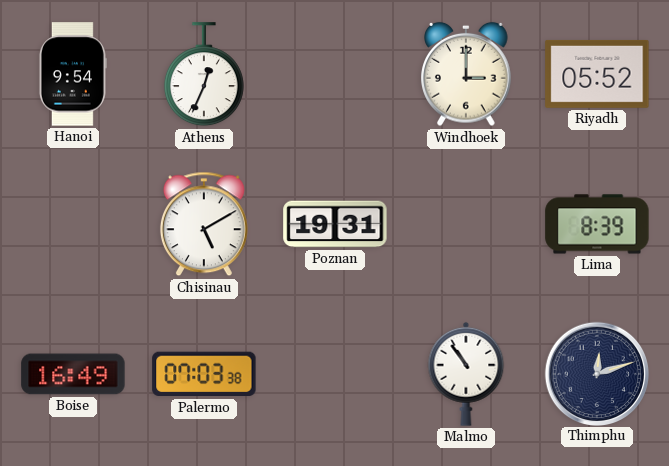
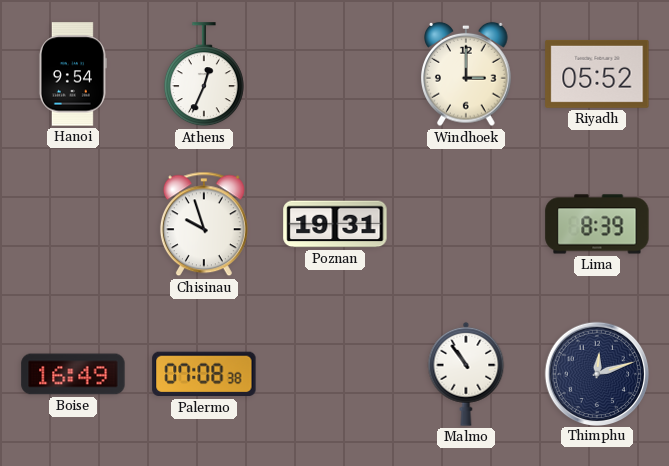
Chisinau: 5:10 -> 9:57 (204, 224)
Palermo: 07:03 -> 07:08 (204, 374)
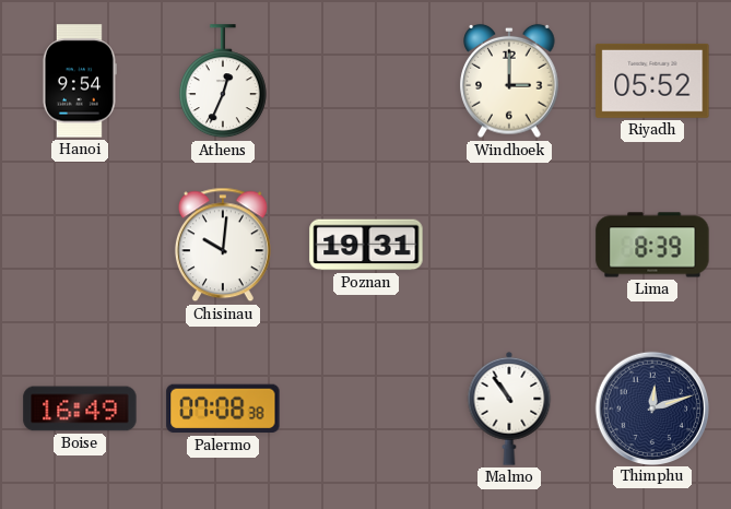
Chisinau: 9:57 -> 10:01 (223, 245)
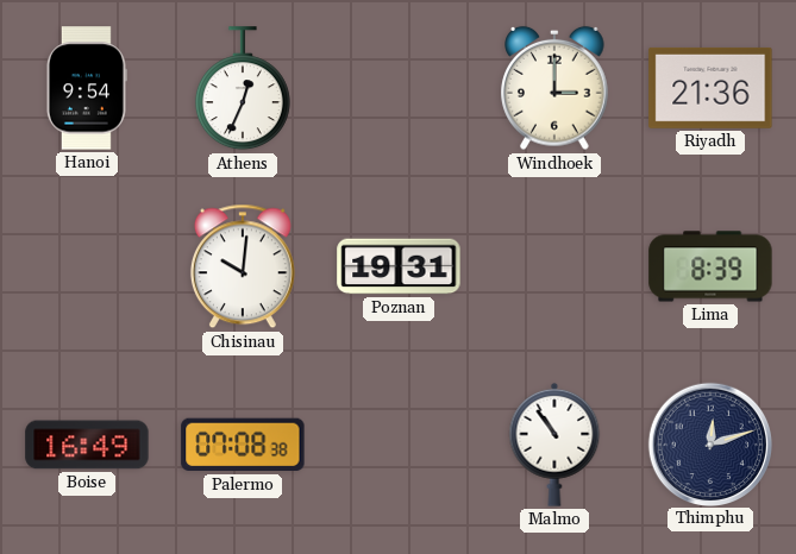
Riyadh: 05:52 -> 21:36 (710, 88)
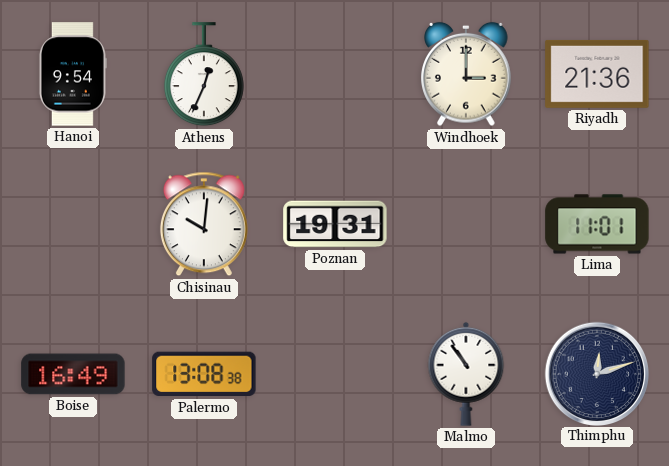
Lima: 8:39 -> 11:01 (597, 224)
Palermo: 07:08 -> 13:08 (204, 374)
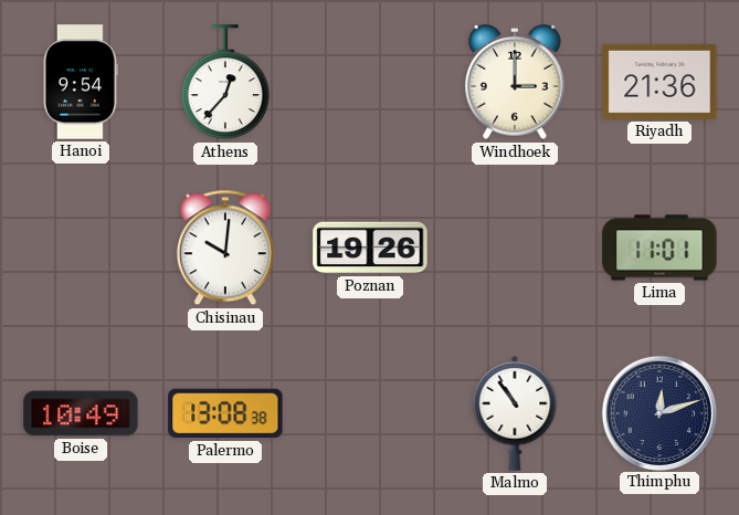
Athens: 12:34 -> 12:37 (225, 83)
Poznan: 19:31 -> 19:26 (370, 248)
Boise: 16:49 -> 10:49 (81, 413)
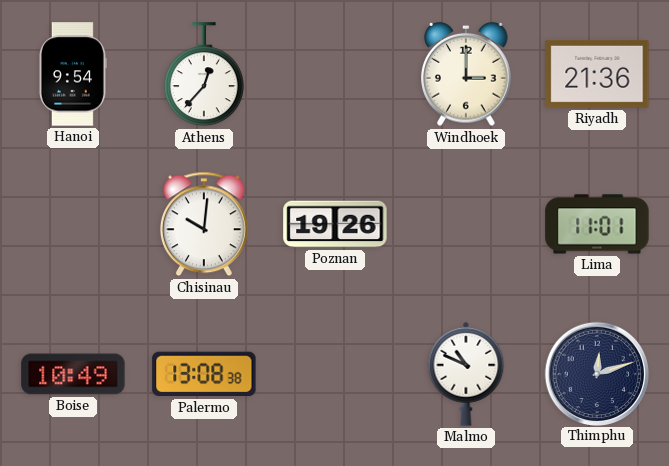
Malmo: 10:54 -> 10:49 (466, 374)
